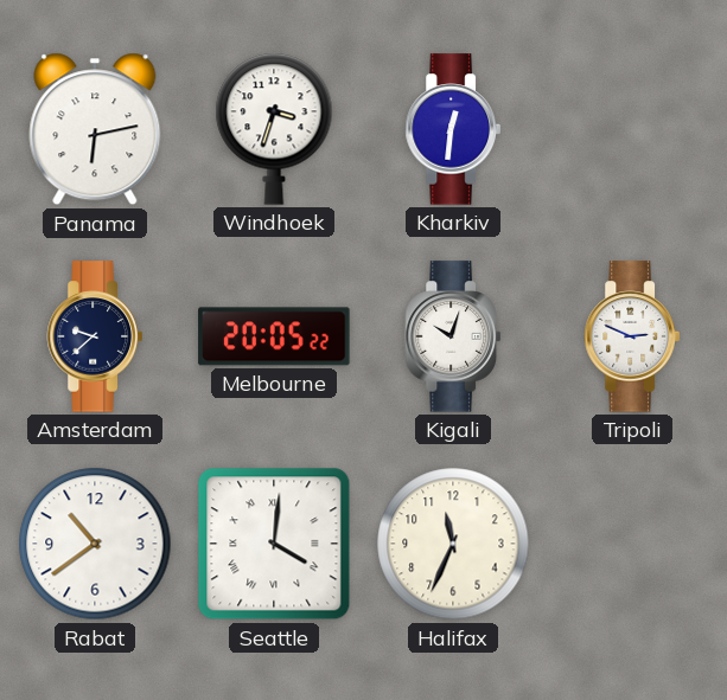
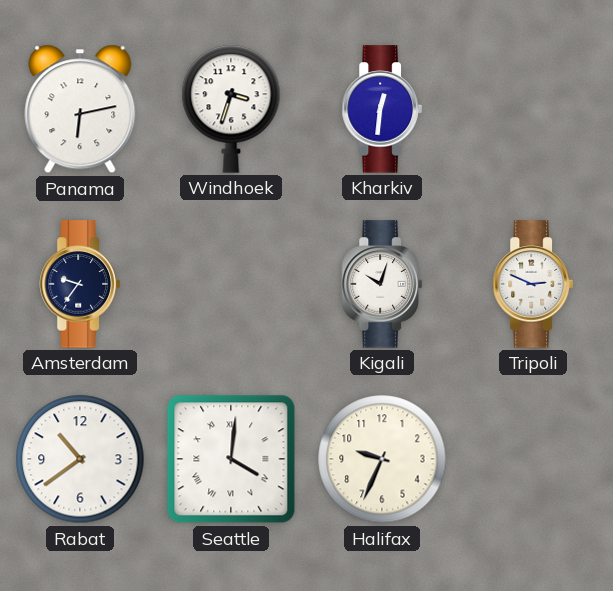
Amsterdam: 9:38 -> 9:36 (80, 284)
Melbourne: 20:05 -> none (274, 336)
Halifax: 11:34 -> 9:34 (382, 459)
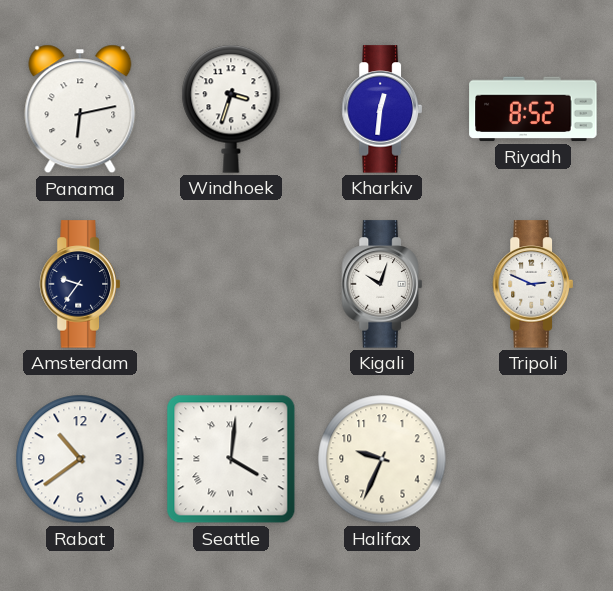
Riyadh: none -> 8:52 (533, 109)
